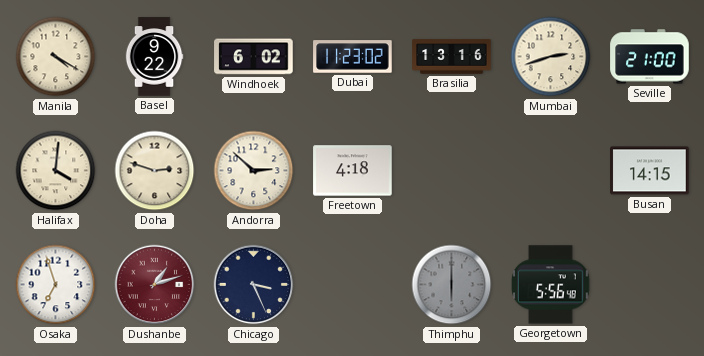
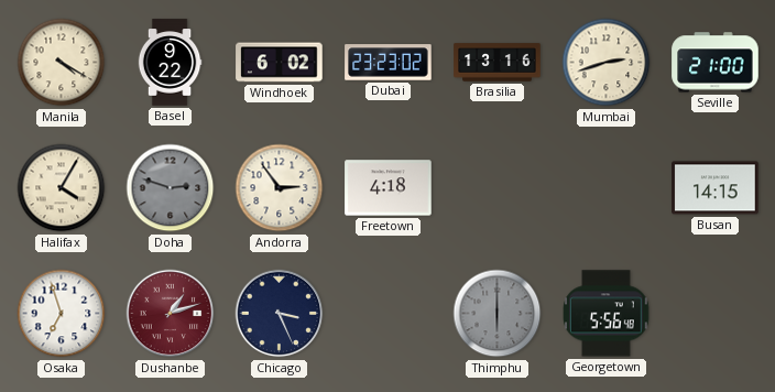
Dubai: 11:23 -> 23:23 (389, 63)
Halifax: 4:01 -> 4:05 (62, 188)
Doha dial: cream -> grey (171, 188)
Andorra: 2:52 -> 2:54 (280, 188)
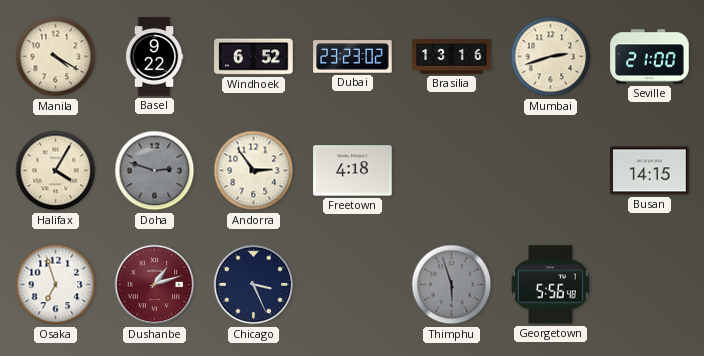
Windhoek: 6:02 -> 6:52 (254, 57)
Thimphu: 6:00 -> 5:57 (452, 285)
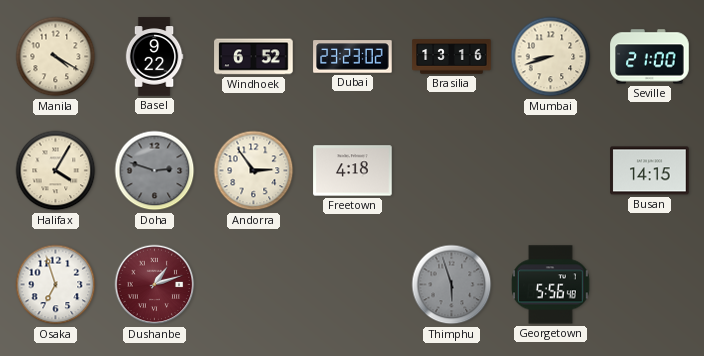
Mumbai: 2:42 -> 8:42 (551, 57)
Chicago: 3:26 -> none (254, 285)
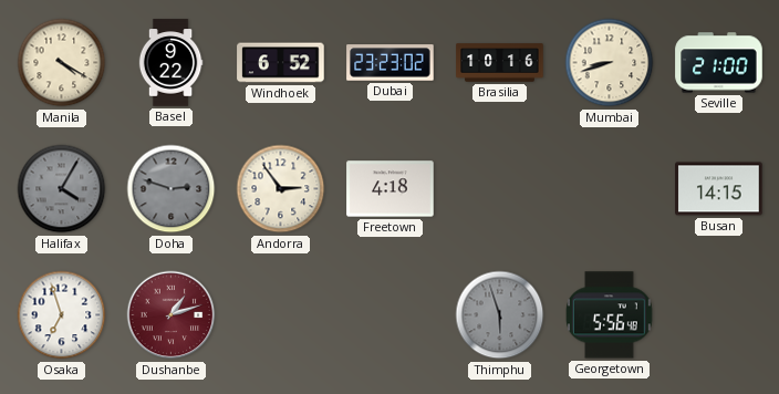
Brasilia: 13:16 -> 10:16 (500, 63)
Halifax dial: cream -> grey (62, 189)
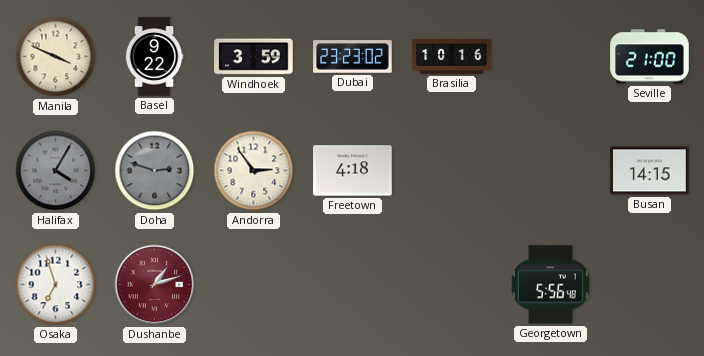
Manila: 4:20 -> 3:49 (56, 57)
Windhoek: 6:52 -> 3:59 (254, 57)
Mumbai: 8:42 -> none (610, 63)
Thimphu: 5:57 -> none (500, 315)
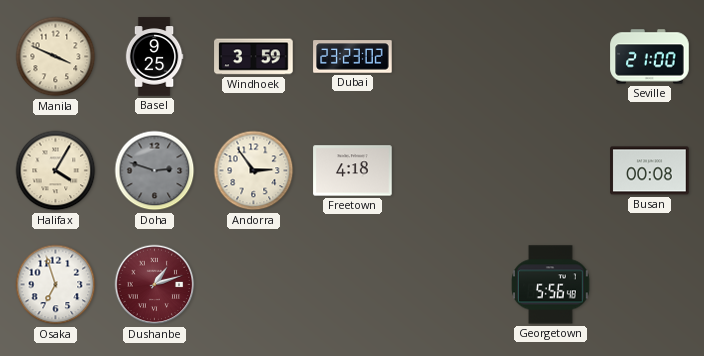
Basel: 9:22 -> 9:25 (154, 57)
Brasilia: 10:16 -> none (452, 57)
Halifax dial: grey -> cream (56, 171)
Busan: 14:15 -> 00:08 (650, 171)
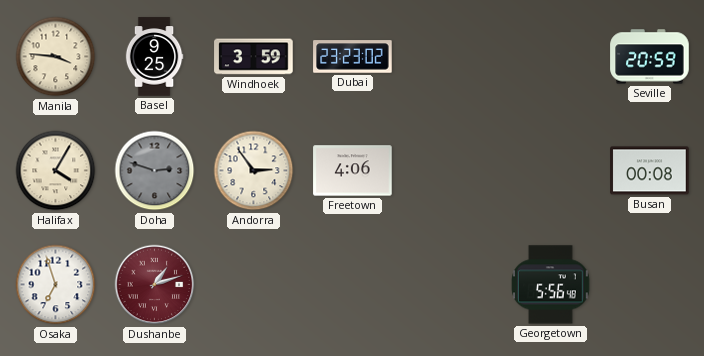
Manila: 3:49 -> 3:46 (56, 57)
Seville: 21:00 -> 20:59 (650, 57)
Freetown: 4:18 -> 4:06 (353, 171)
